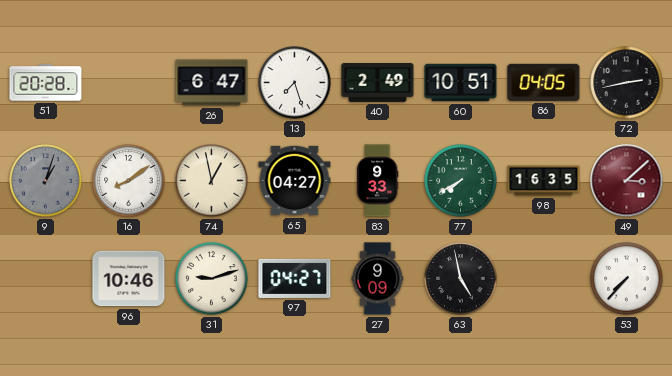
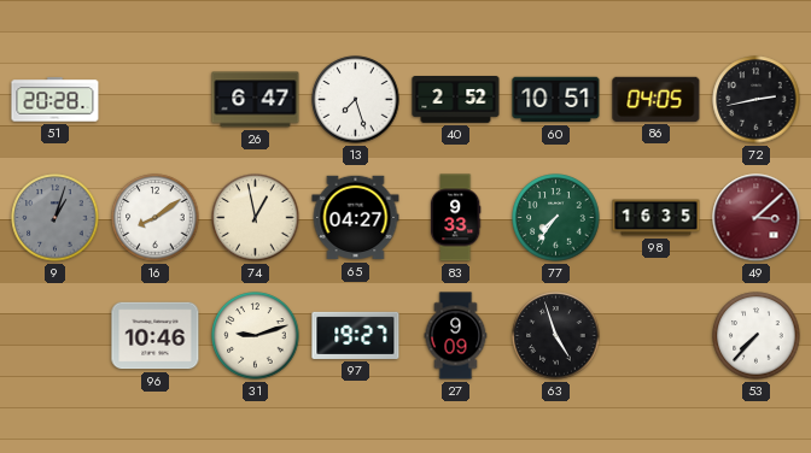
40: 2:49 -> 2:52 (456, 100)
77: 7:40 -> 7:36 (556, 218)
97: 04:27 -> 19:27 (356, 335)
63: 4:58 -> 4:57 (556, 336)
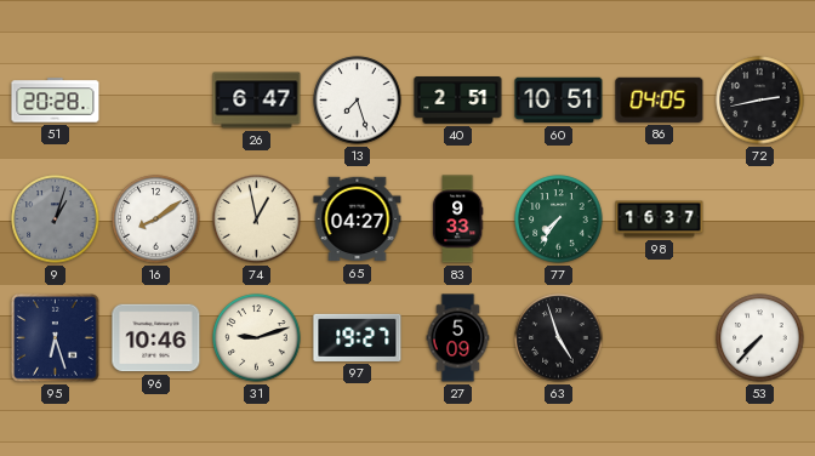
40: 2:52 -> 2:51 (458, 101)
98: 16:35 -> 16:37 (660, 220)
49: 3:08 -> none (757, 218)
95: none -> 6:27 (56, 338)
27: 9:09 -> 5:09 (458, 338)
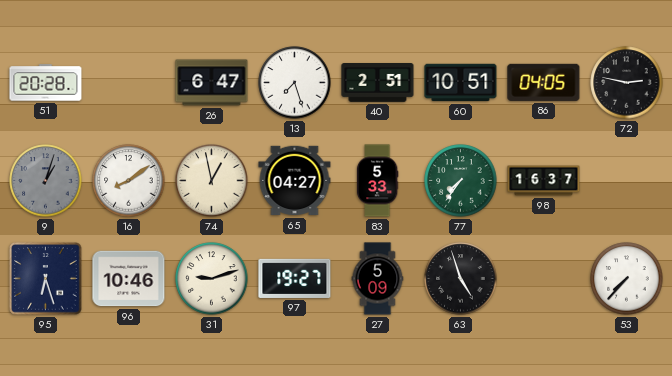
72: 2:43 -> 2:47 (627, 83)
83: 9:33 -> 5:33 (377, 181)
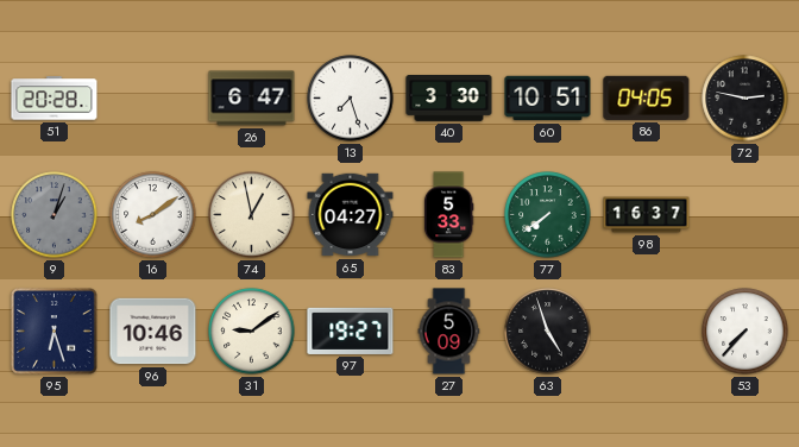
40: 2:51 -> 3:30 (449, 99)
77: 7:36 -> 7:39 (548, 215)
31: 9:12 -> 9:09 (252, 332)
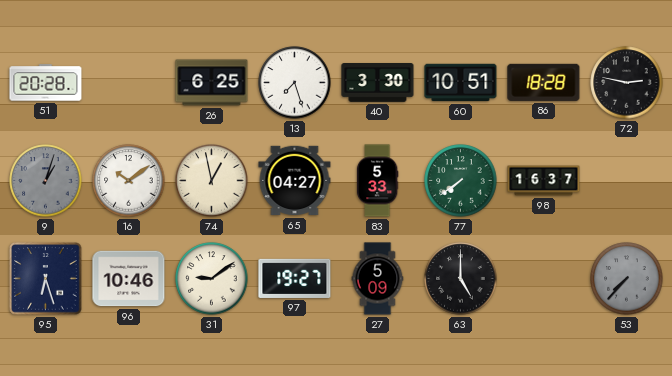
26: 6:47 -> 6:25 (212, 83)
86: 04:05 -> 18:28 (544, 82)
16: 8:09 -> 10:09 (129, 181)
63: 4:57 -> 5:00 (461, 279)
53 dial: white -> grey (627, 279)
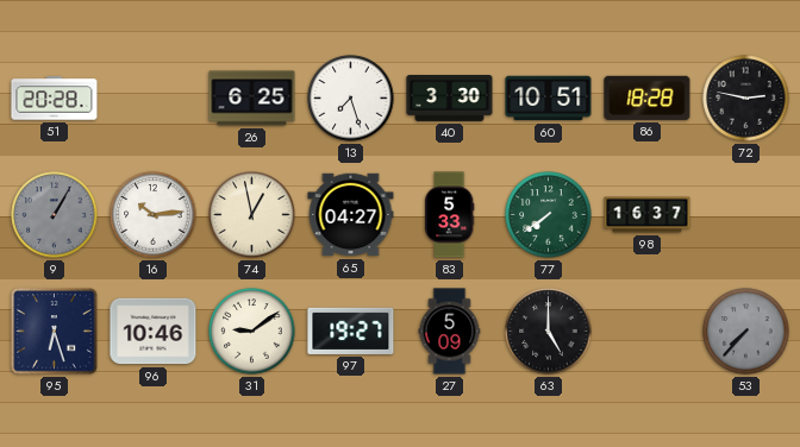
9: 1:03 -> 1:05 (55, 215)
16: 10:09 -> 10:14 (154, 215)
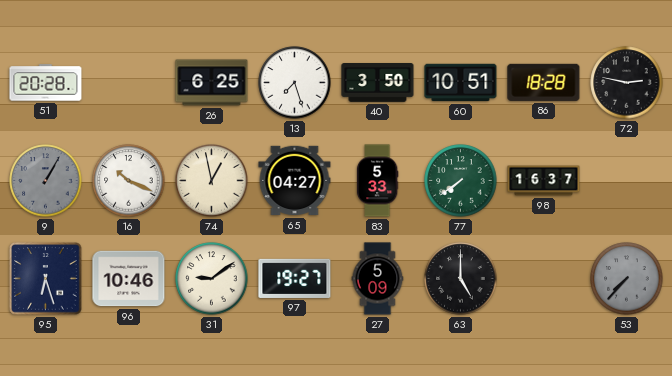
40: 3:30 -> 3:50 (378, 83)
16: 10:14 -> 10:19 (129, 181)
